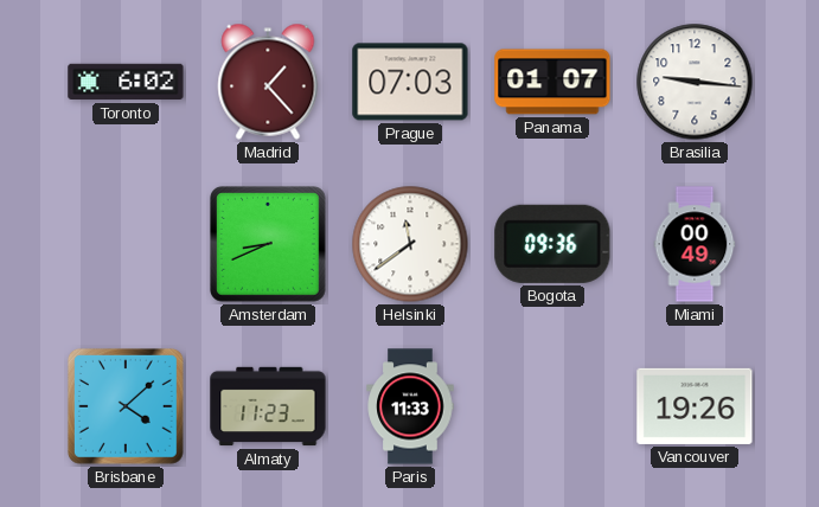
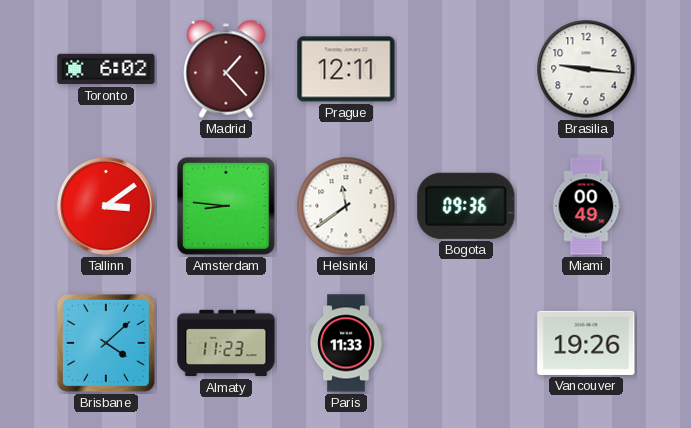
Prague: 07:03 -> 12:11 (346, 69)
Panama: 01:07 -> none (552, 82)
Tallinn: none -> 3:09 (106, 206)
Amsterdam: 8:41 -> 8:46 (226, 206)
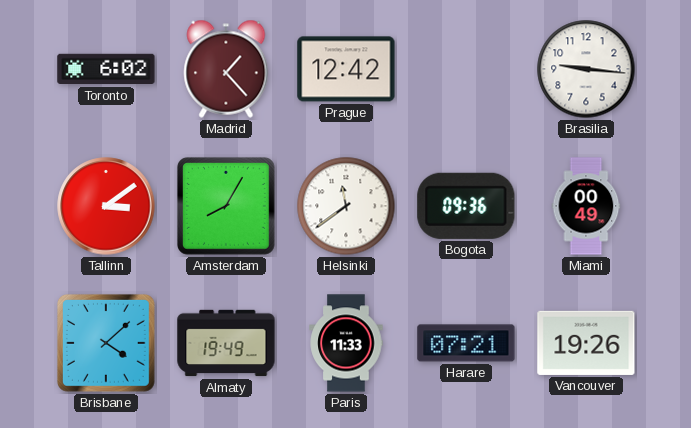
Prague: 12:11 -> 12:42 (346, 69)
Amsterdam: 8:46 -> 8:05 (226, 206)
Almaty: 11:23 -> 19:49 (226, 343)
Harare: none -> 07:21 (466, 343)
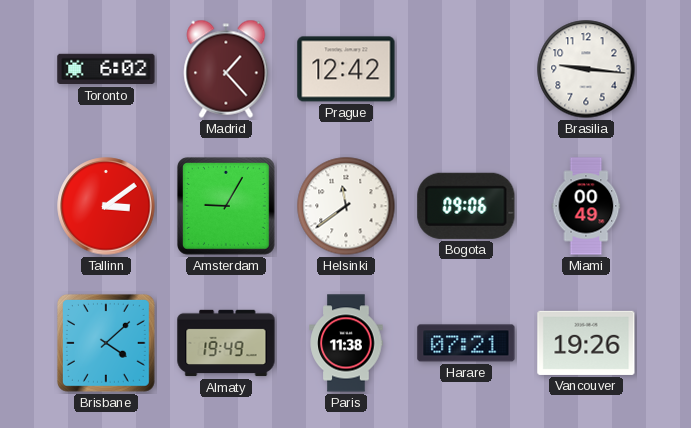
Amsterdam: 8:05 -> 9:05 (226, 206)
Bogota: 09:36 -> 09:06 (466, 206)
Paris: 11:33 -> 11:38 (346, 343)
